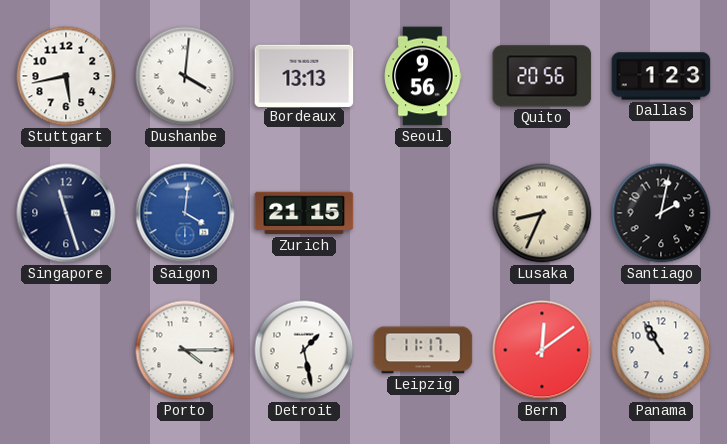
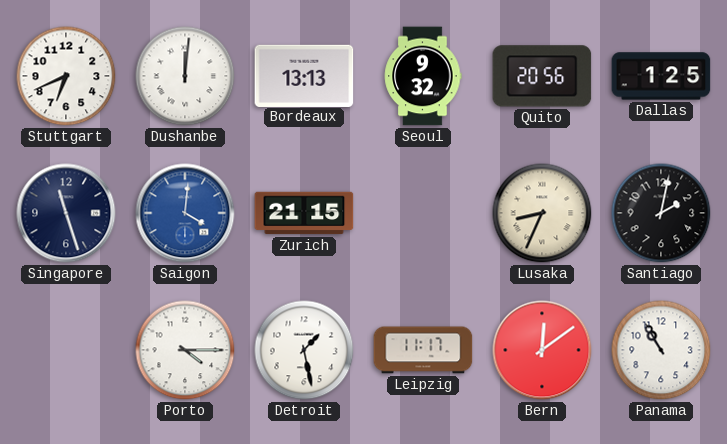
Stuttgart: 5:43 -> 6:41 (66, 76)
Dushanbe: 4:01 -> 12:01 (185, 76)
Seoul: 9:56 -> 9:32 (423, 76)
Dallas: 1:23 -> 1:25 (661, 76)
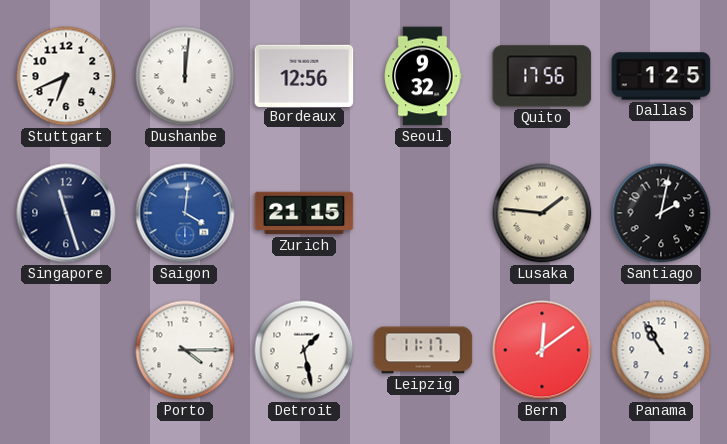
Bordeaux: 13:13 -> 12:56 (304, 75)
Quito: 20:56 -> 17:56 (542, 76)
Lusaka: 8:34 -> 1:46 (542, 213)
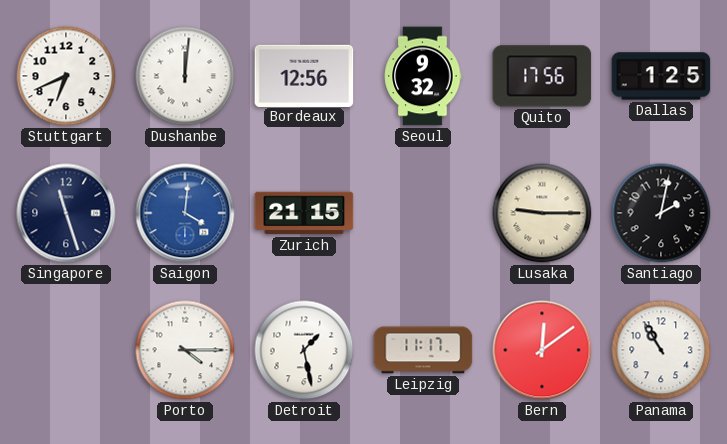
Lusaka: 1:46 -> 9:15 (542, 213)
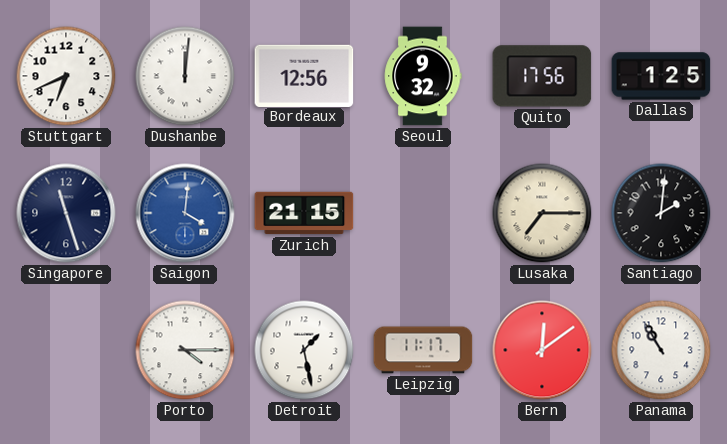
Lusaka: 9:15 -> 7:15 (542, 213)
Santiago: 2:02 -> 2:01 (661, 213)
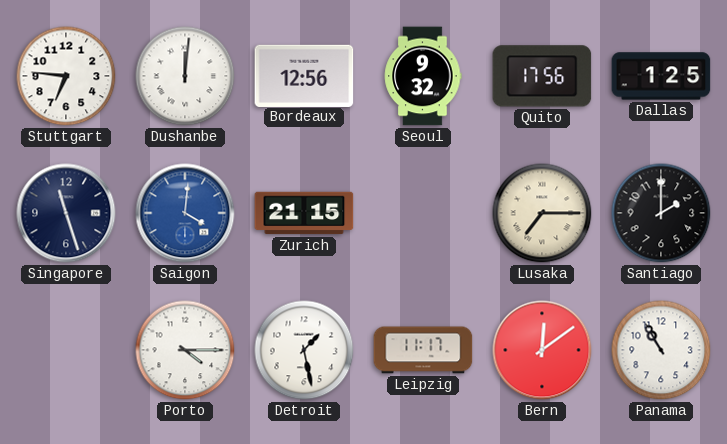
Stuttgart: 6:41 -> 6:46 (66, 76)
Santiago: 2:01 -> 2:00 (661, 213)
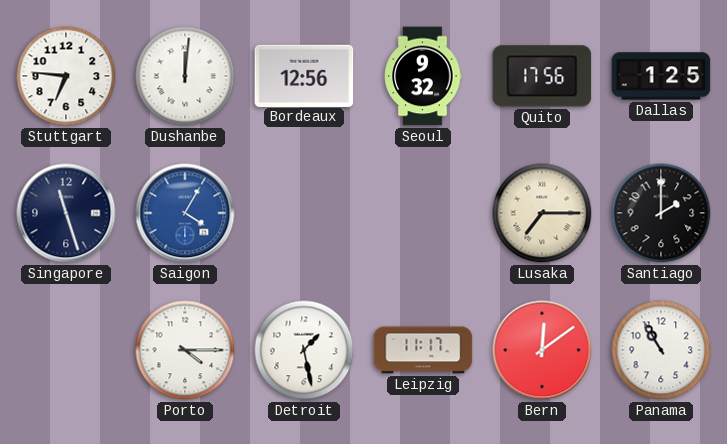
Saigon: 4:01 -> 4:05 (185, 213)
Zurich: 21:15 -> none (304, 213)
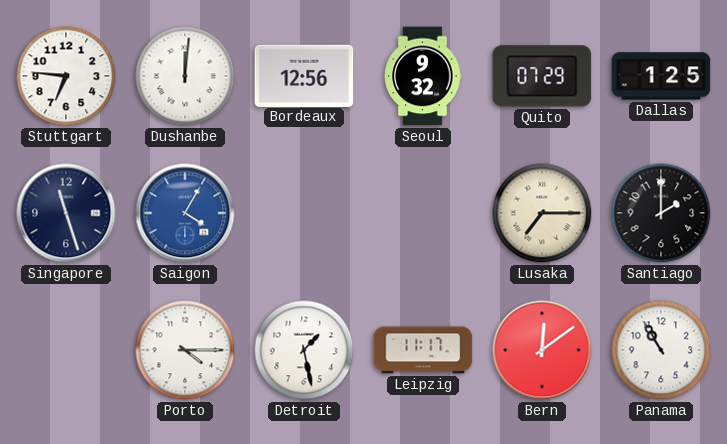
Quito: 17:56 -> 07:29 (542, 76)
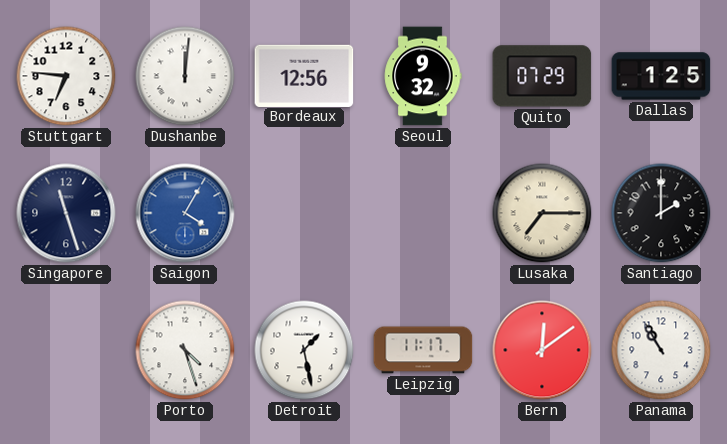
Porto: 4:15 -> 4:27 (185, 350)
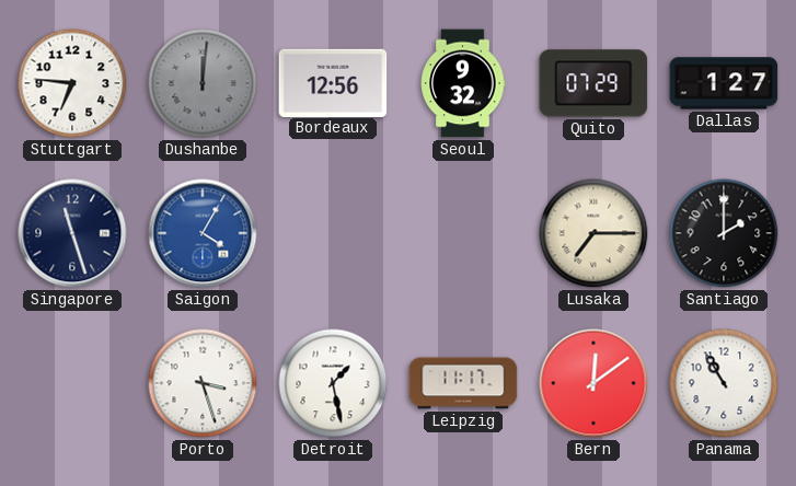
Dushanbe dial: white -> grey (203, 83)
Dallas: 1:25 -> 1:27 (724, 83)
Porto: 4:27 -> 3:27 (203, 383)
